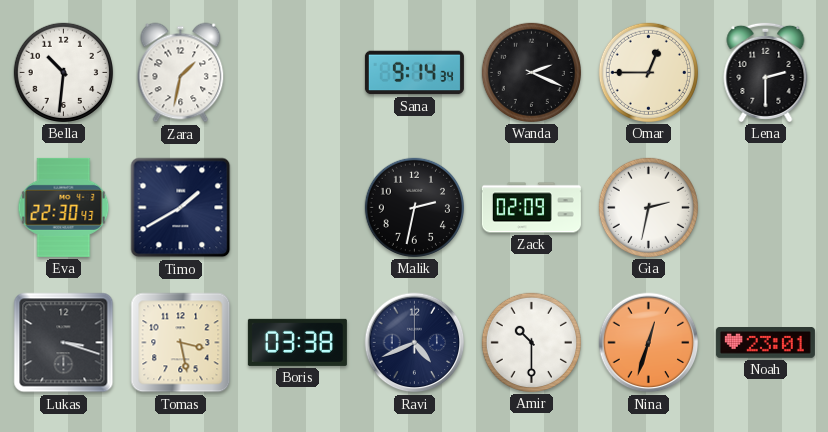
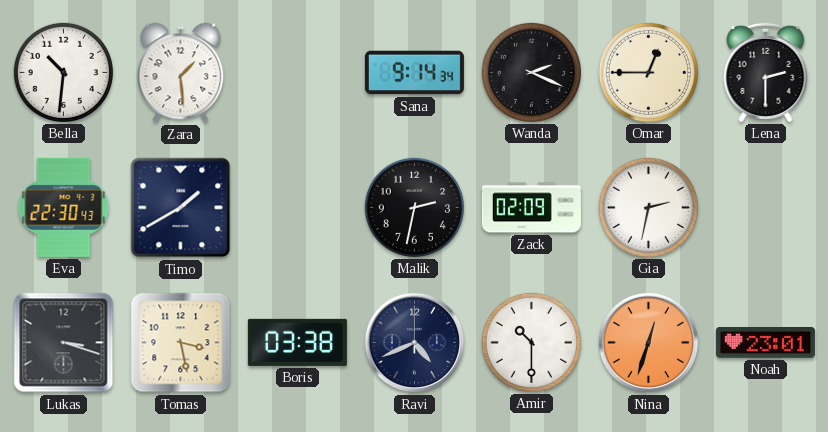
Zara: 1:32 -> 1:29 (181, 73)
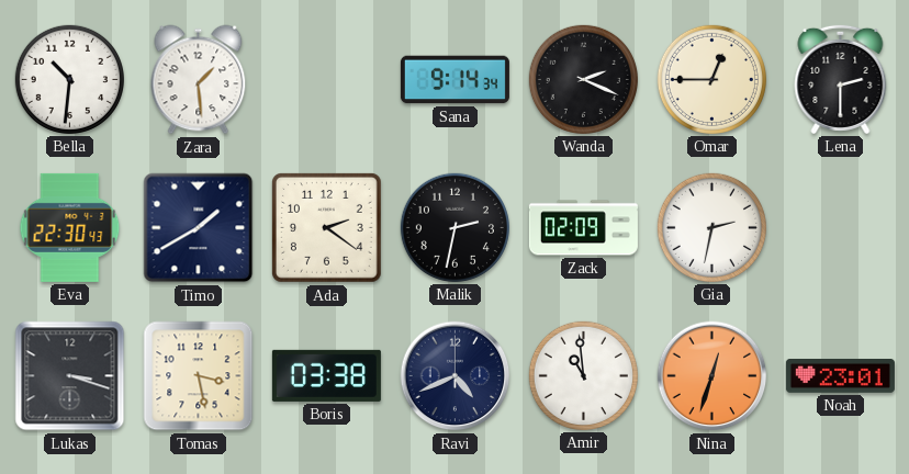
Ada: none -> 2:21 (327, 228)
Amir: 10:30 -> 10:59 (583, 375)
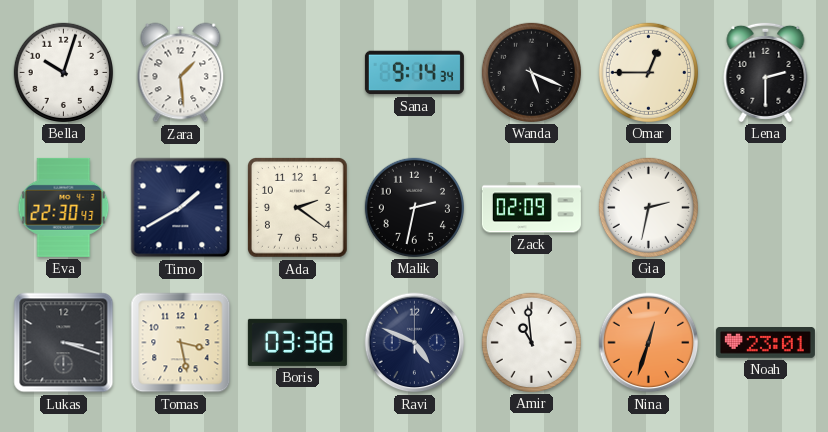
Bella: 10:31 -> 10:03 (63, 72)
Wanda: 2:19 -> 5:19 (531, 72)
Ravi: 4:41 -> 4:49 (415, 343)
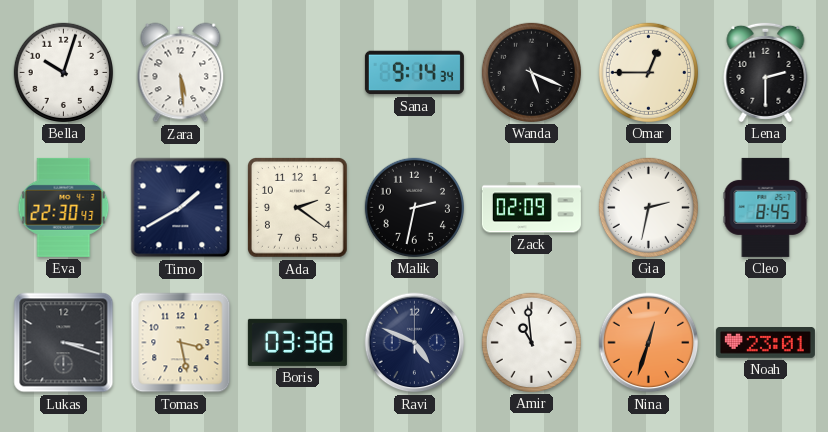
Zara: 1:29 -> 5:29 (181, 73)
Cleo: none -> 8:45 (766, 207)
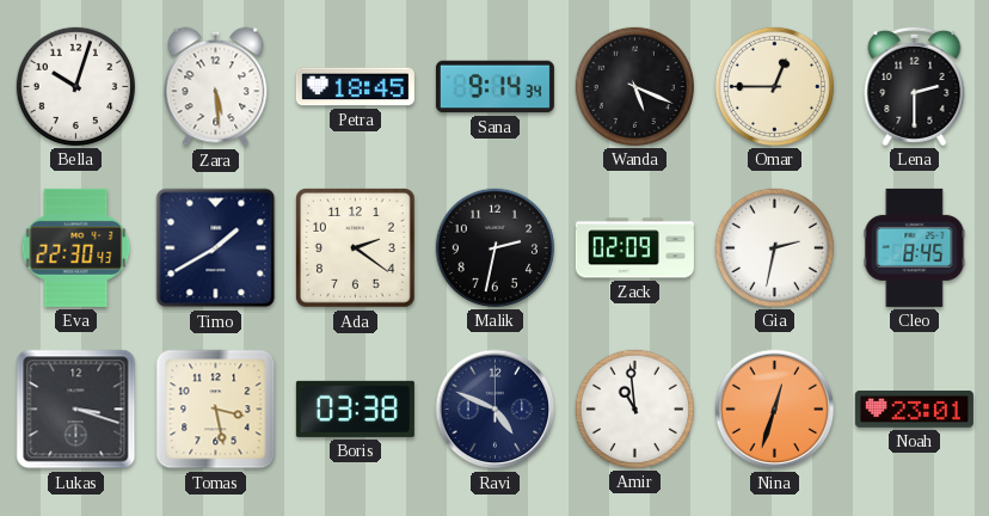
Petra: none -> 18:45 (355, 87)
